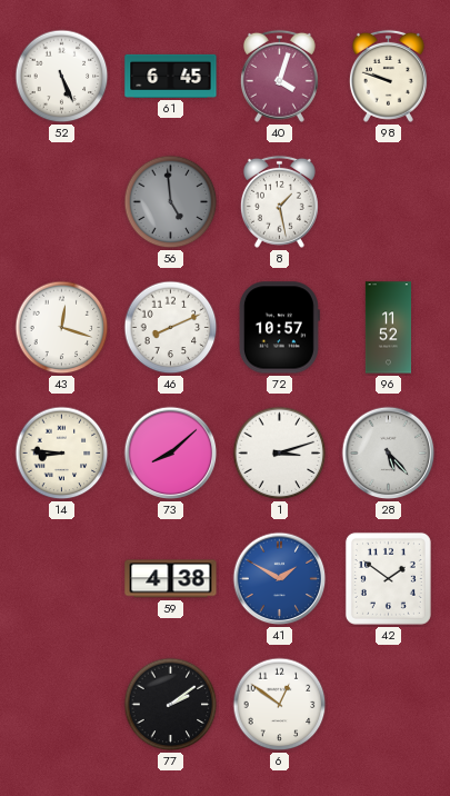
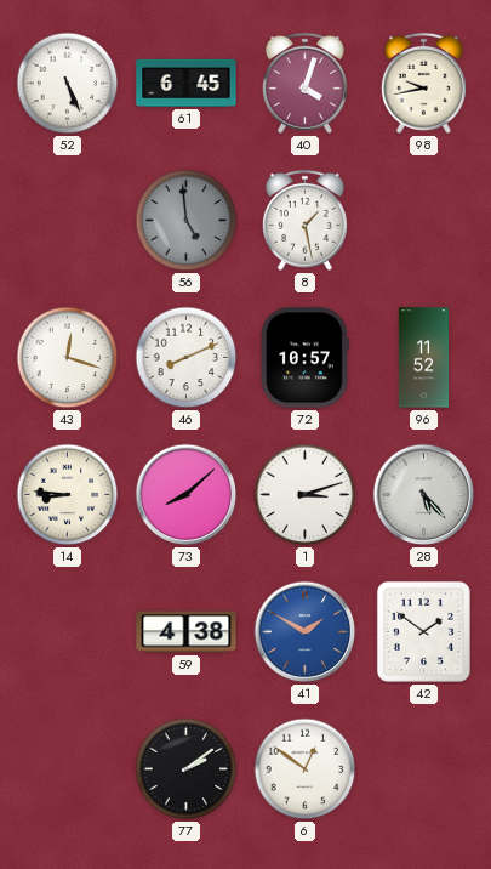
98: 9:48 -> 9:43 (423, 83)
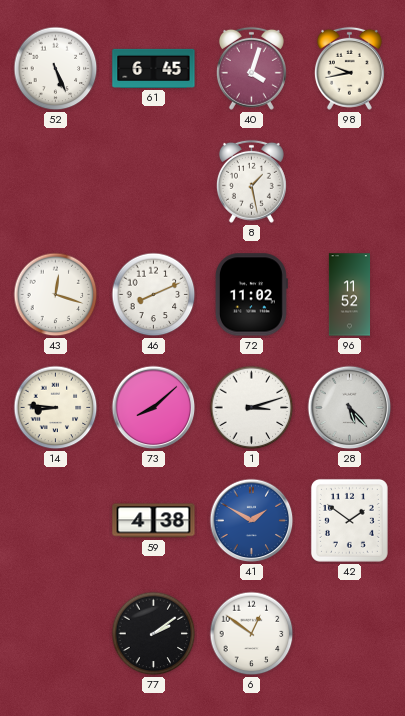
56: 4:59 -> none (187, 221)
72: 10:57 -> 11:02 (251, 295)
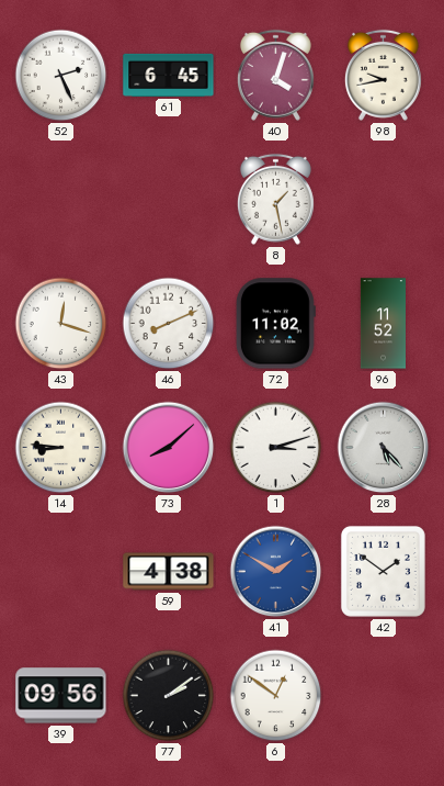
52: 5:26 -> 2:26 (61, 76)
39: none -> 09:56 (61, 696)
